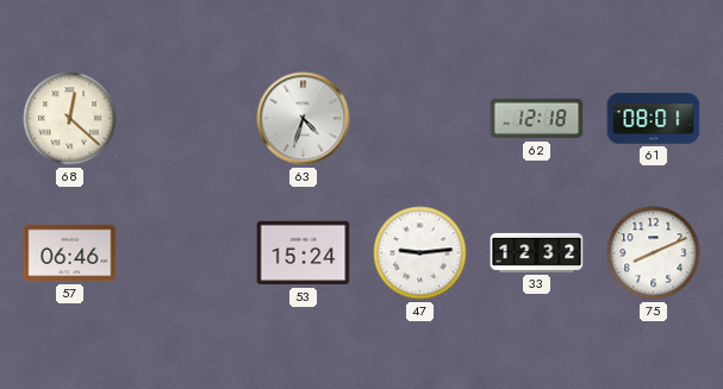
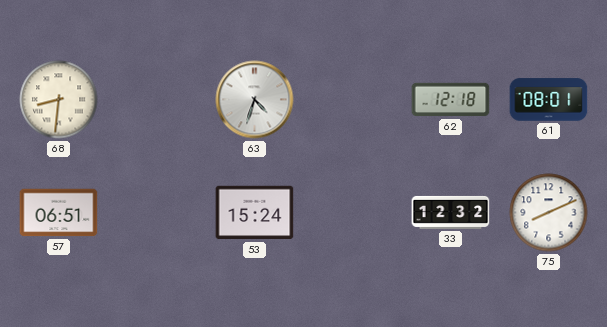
68: 12:22 -> 8:31 (59, 100)
57: 06:46 -> 06:51 (59, 213)
47: 9:14 -> none (420, 253)
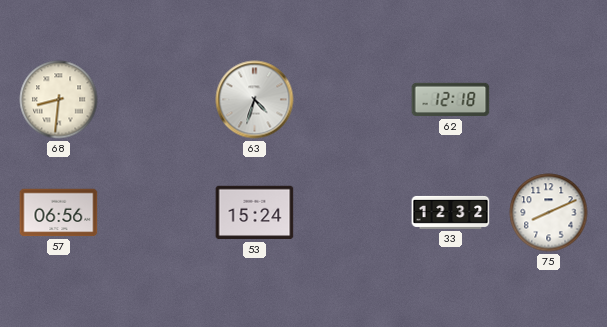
61: 08:01 -> none (549, 100)
57: 06:51 -> 06:56 (59, 213)
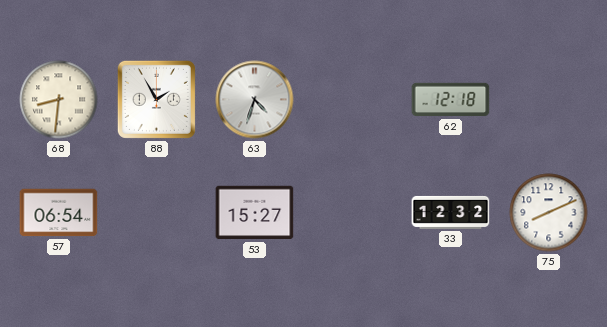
88: none -> 1:55 (156, 99)
57: 06:56 -> 06:54 (59, 213)
53: 15:24 -> 15:27 (255, 213)
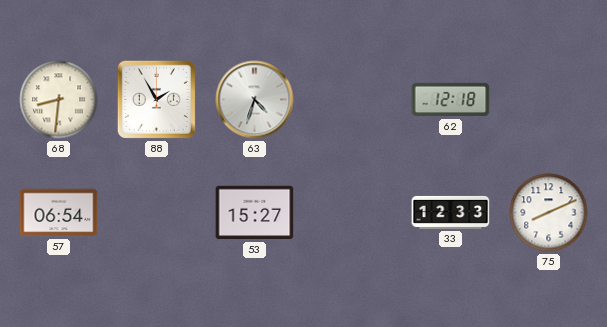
33: 12:32 -> 12:33 (451, 212)
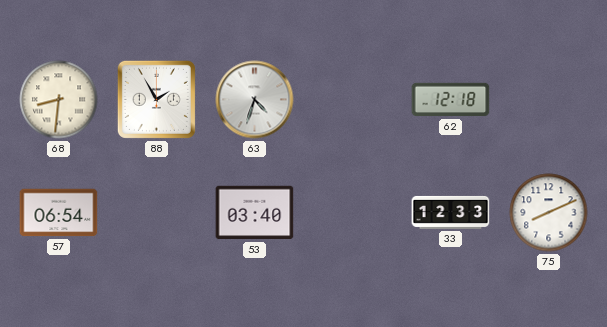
53: 15:27 -> 03:40 (255, 213)
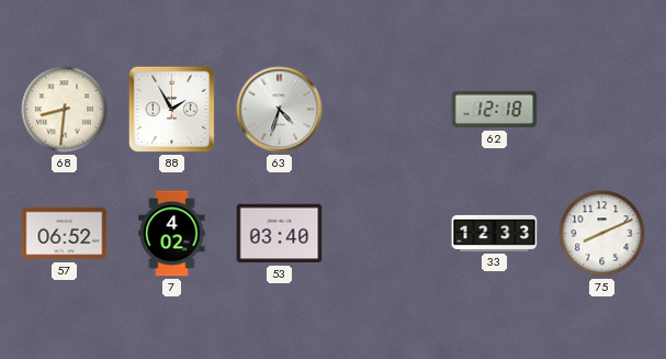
57: 06:54 -> 06:52 (65, 234)
7: none -> 4:02 (172, 234)
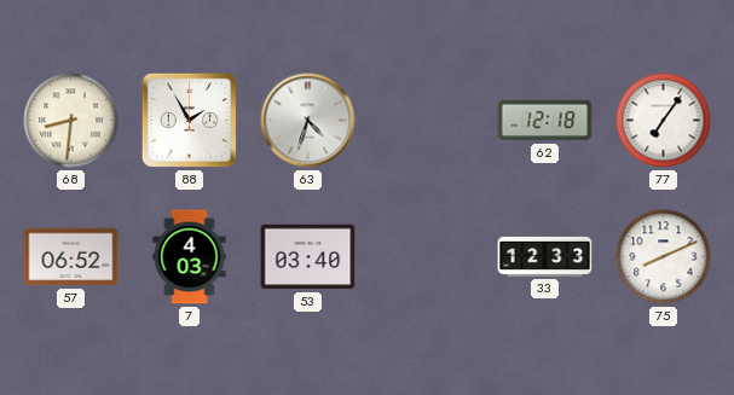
77: none -> 7:06 (664, 121)
7: 4:02 -> 4:03 (190, 257)
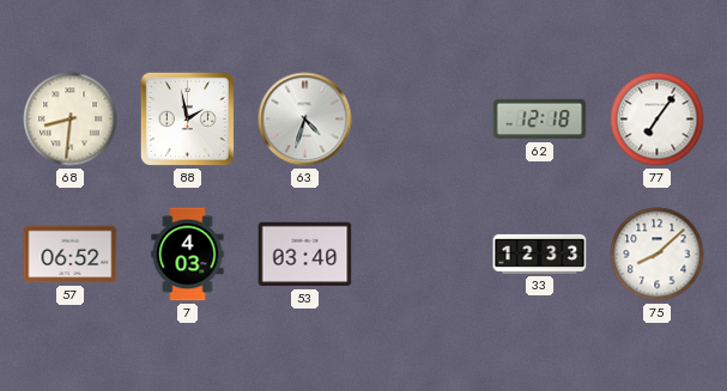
88: 1:55 -> 1:58 (187, 118)
75: 8:11 -> 8:08 (658, 255)
